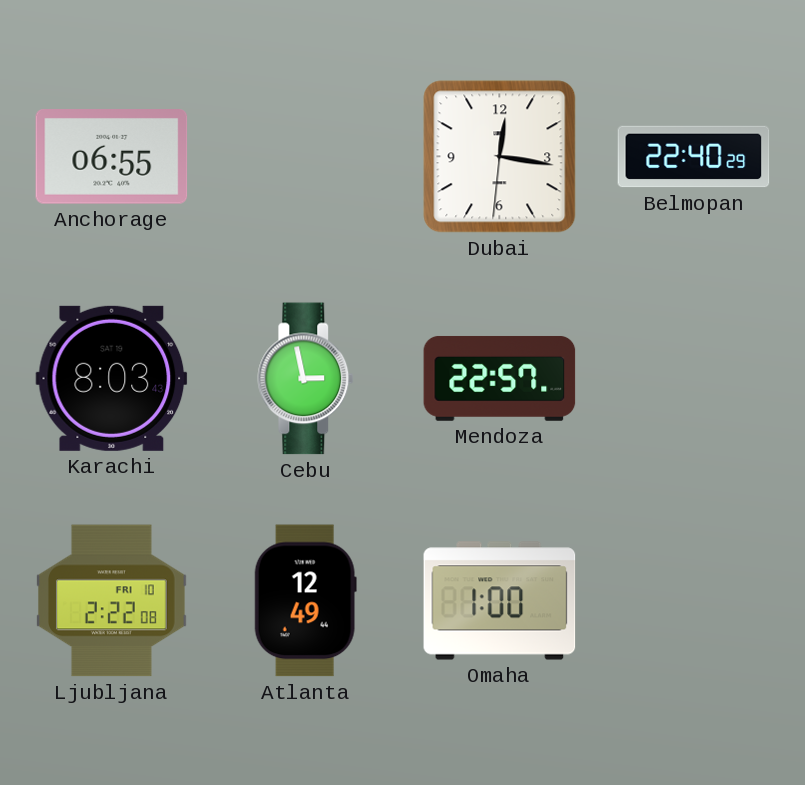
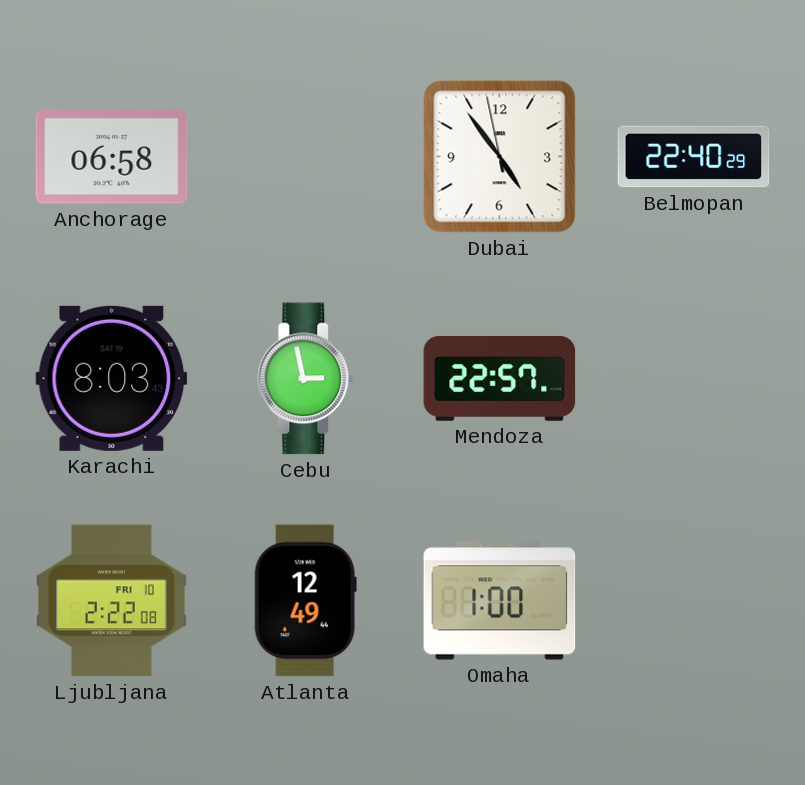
Anchorage: 06:55 -> 06:58 (112, 157)
Dubai: 12:16 -> 4:53 (500, 157)
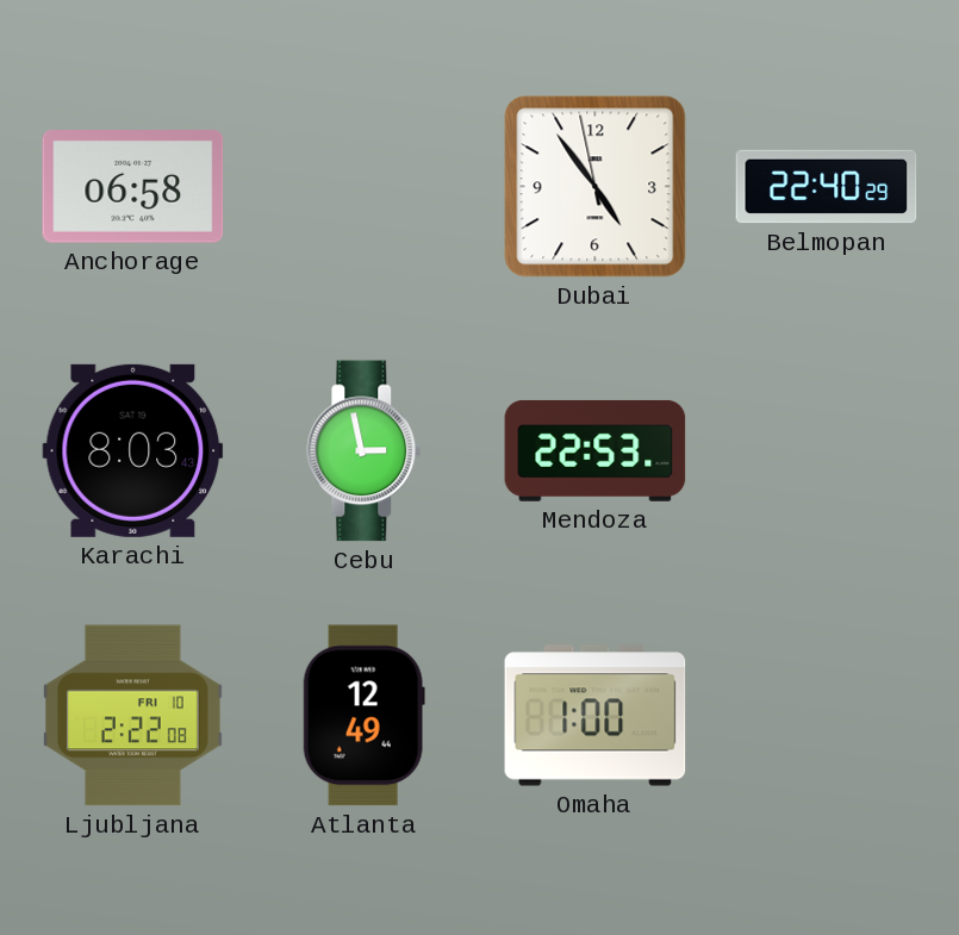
Mendoza: 22:57 -> 22:53 (596, 450)
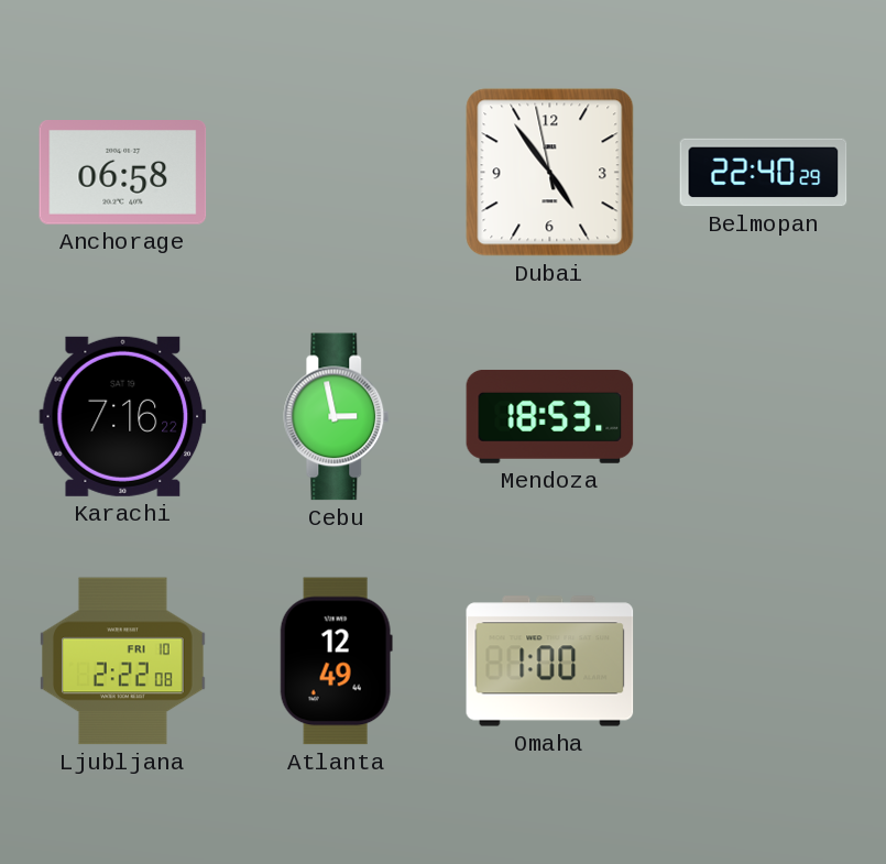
Karachi: 8:03 -> 7:16 (123, 416)
Mendoza: 22:53 -> 18:53 (550, 416)
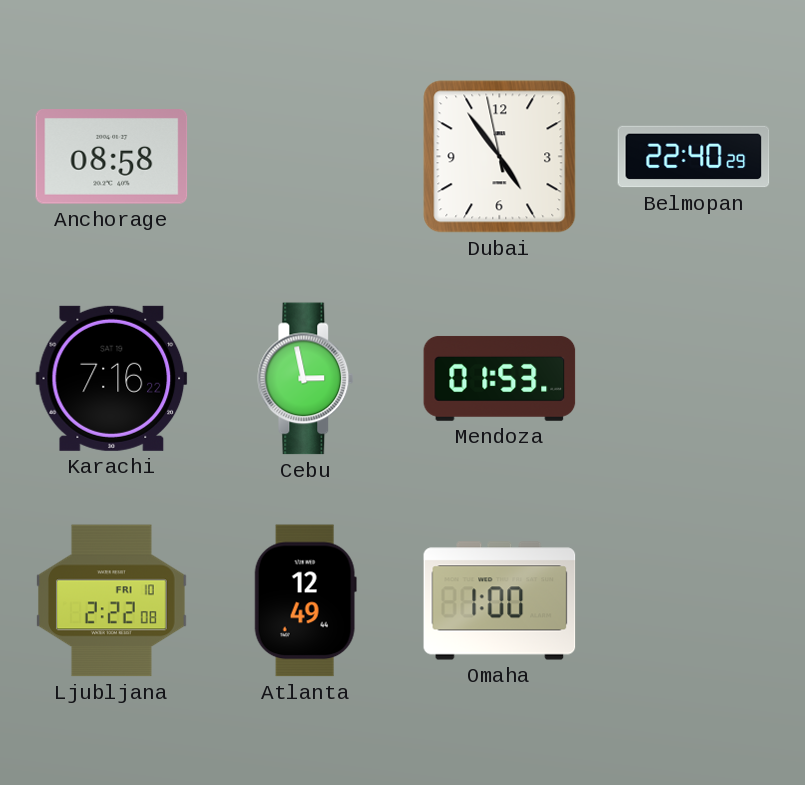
Anchorage: 06:58 -> 08:58 (112, 157)
Mendoza: 18:53 -> 01:53 (500, 378)
